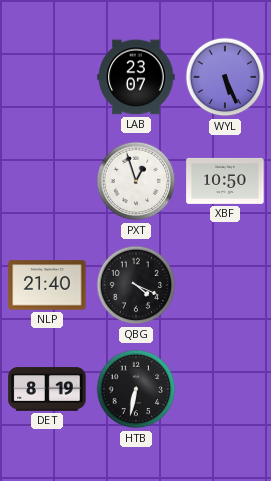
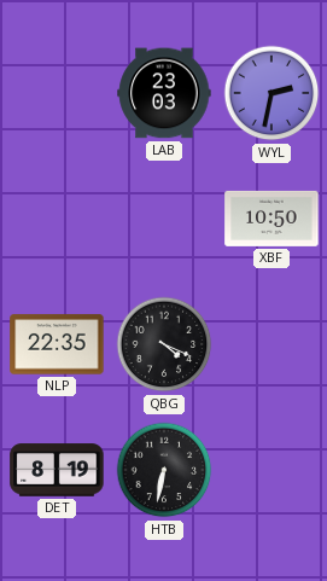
LAB: 23:07 -> 23:03 (164, 93)
WYL: 5:26 -> 2:32 (271, 93)
PXT: 12:57 -> none (136, 181)
NLP: 21:40 -> 22:35 (57, 344)
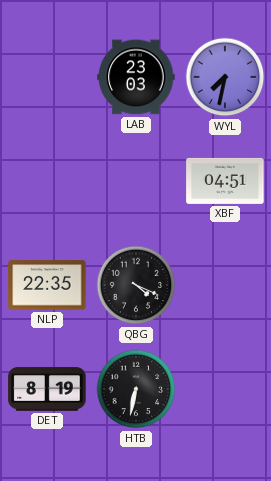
WYL: 2:32 -> 7:32 (225, 77)
XBF: 10:50 -> 04:51 (225, 181)
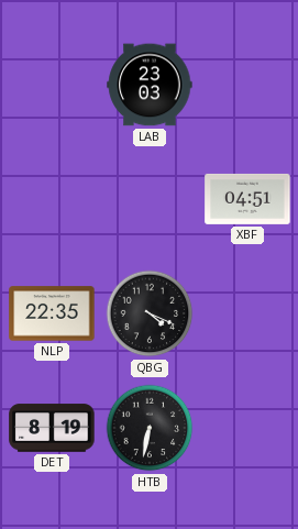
WYL: 7:32 -> none (225, 77)
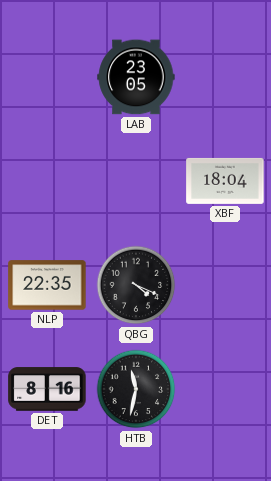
LAB: 23:03 -> 23:05 (136, 77)
XBF: 04:51 -> 18:04 (225, 181)
DET: 8:19 -> 8:16 (47, 389)
HTB: 6:32 -> 11:32 (136, 389)
